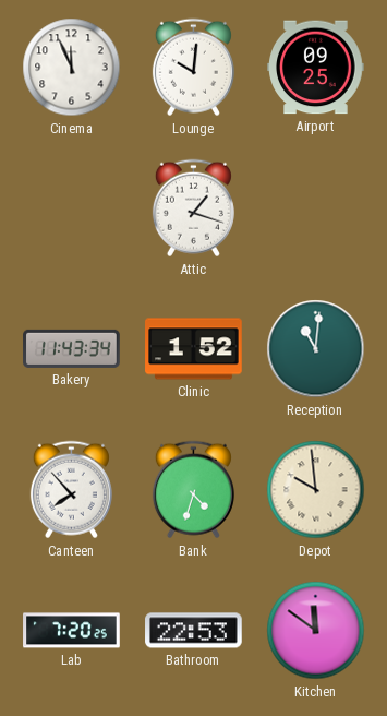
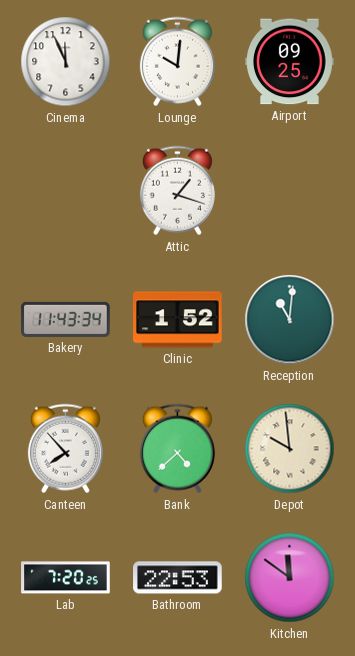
Bank: 4:33 -> 4:38 (177, 449)
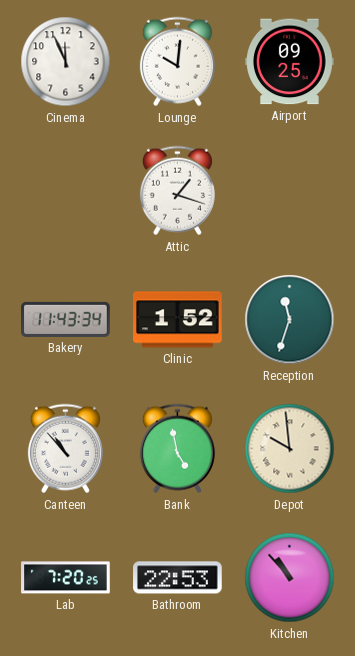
Reception: 11:01 -> 11:33 (290, 320)
Canteen: 7:53 -> 10:53 (65, 449)
Bank: 4:38 -> 4:58 (177, 449)
Kitchen: 11:51 -> 10:53 (290, 578)
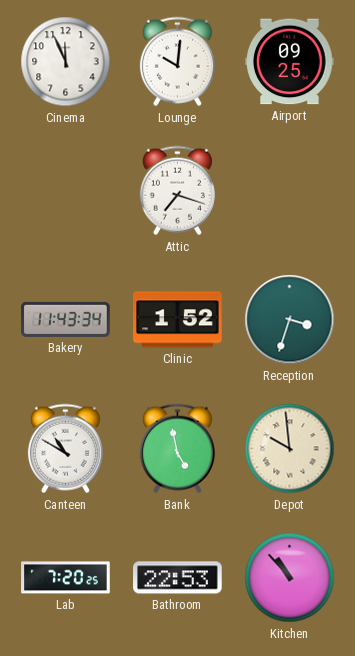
Attic: 1:18 -> 7:18 (177, 191)
Reception: 11:33 -> 3:33 (290, 320)
Canteen: 10:53 -> 10:50 (65, 449)
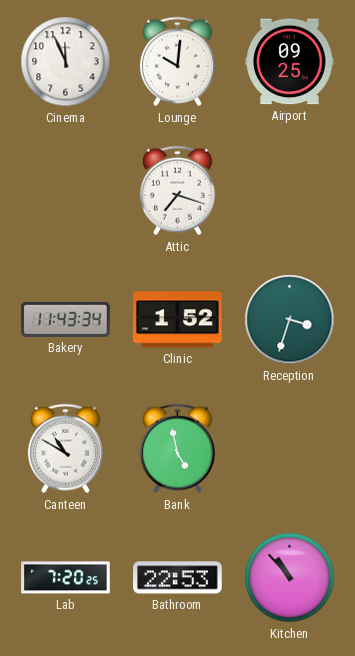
Depot: 9:59 -> none (290, 449)
